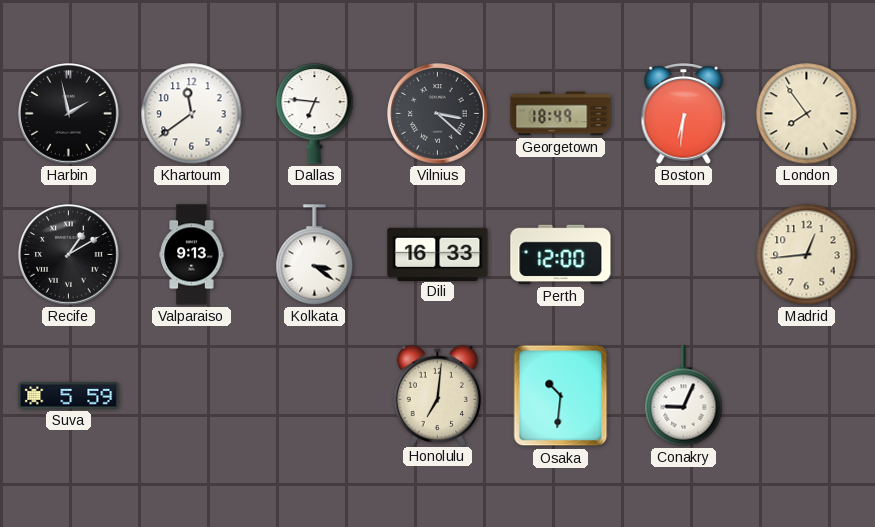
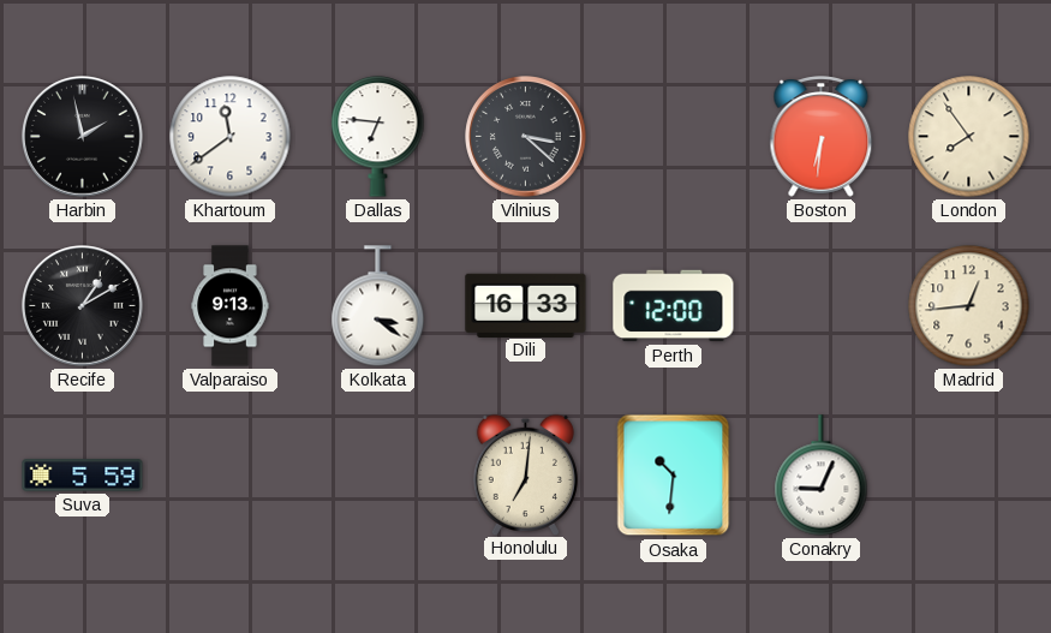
Georgetown: 18:49 -> none (561, 114)
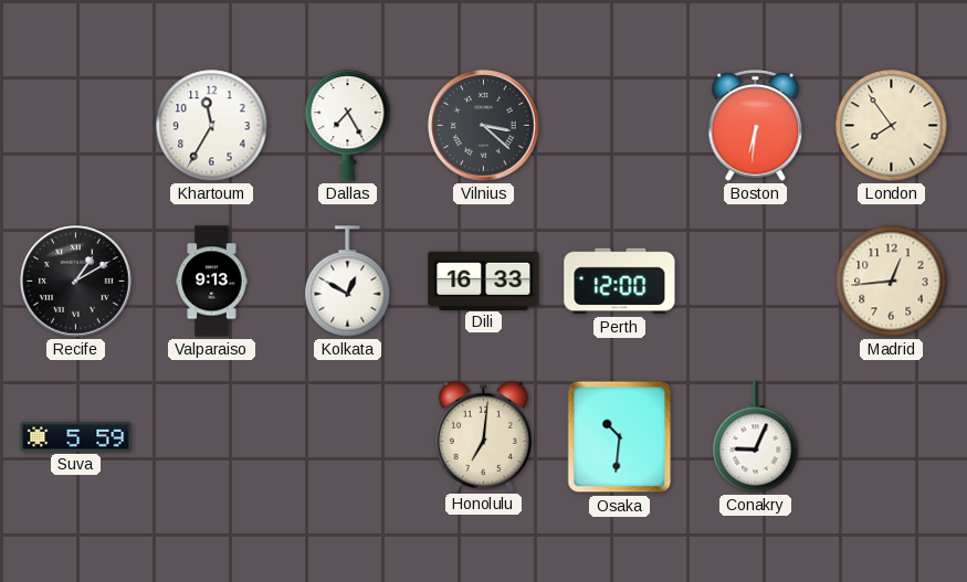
Harbin: 1:58 -> none (83, 137)
Khartoum: 11:39 -> 11:35 (212, 126)
Dallas: 6:46 -> 7:25 (348, 126)
Kolkata: 3:21 -> 12:50 (348, 282)
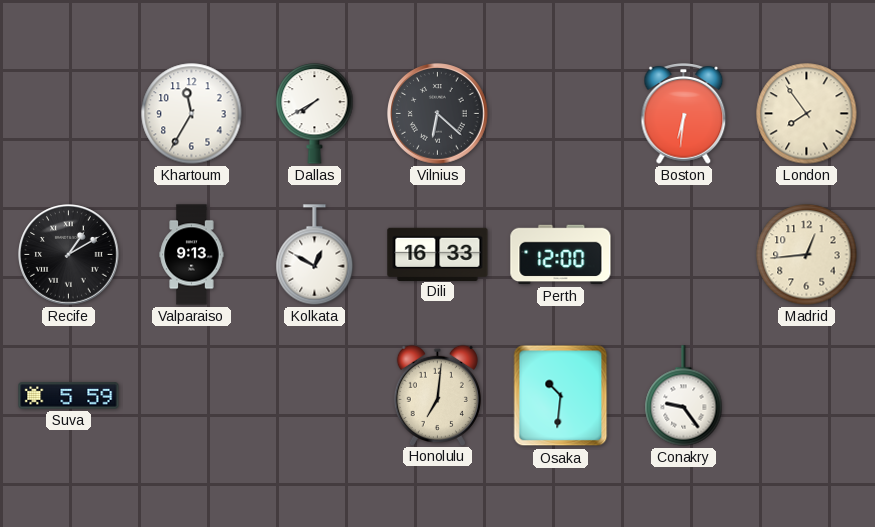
Dallas: 7:25 -> 7:40 (315, 114)
Vilnius: 3:22 -> 6:22 (438, 114)
Conakry: 9:04 -> 9:24 (684, 396)
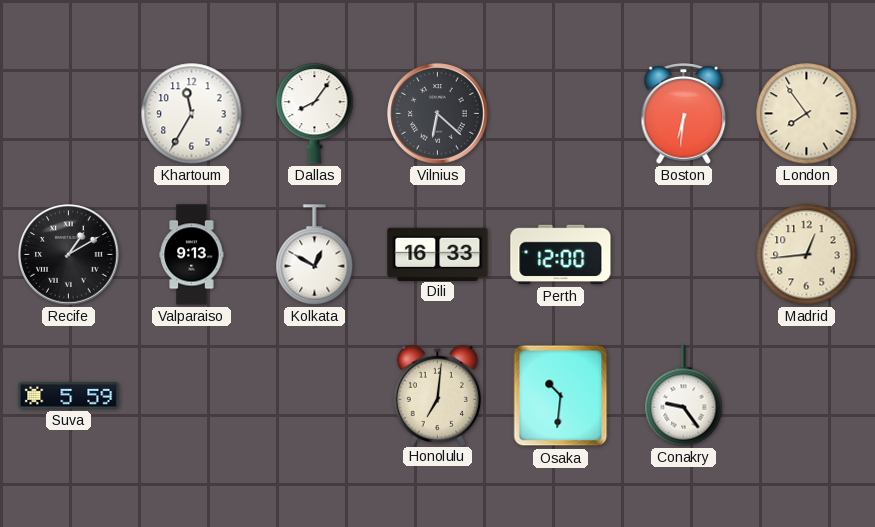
Dallas: 7:40 -> 8:06 (315, 114)
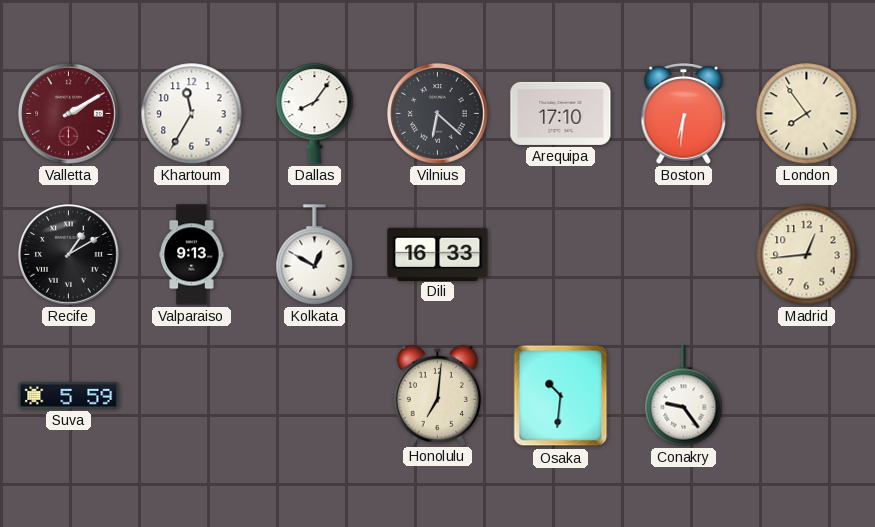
Valletta: none -> 2:10 (69, 114)
Arequipa: none -> 17:10 (561, 113)
Perth: 12:00 -> none (561, 255)
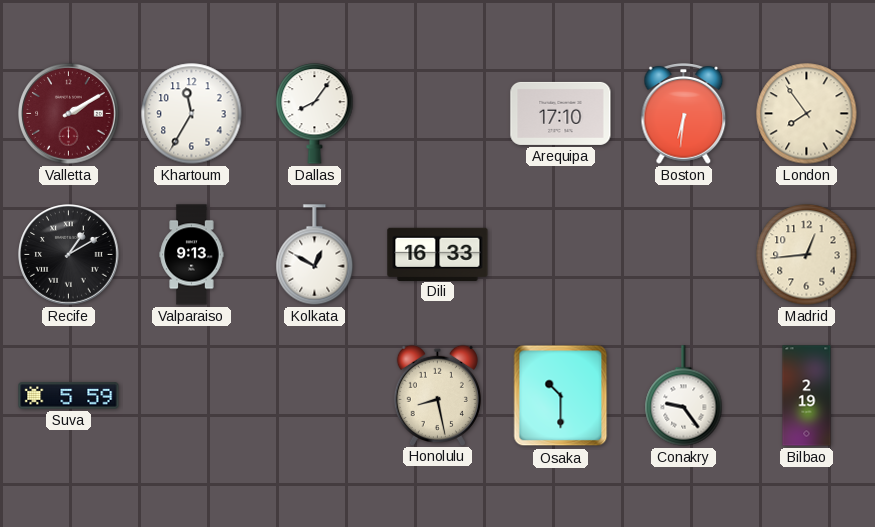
Vilnius: 6:22 -> none (438, 114)
Honolulu: 7:01 -> 8:28 (437, 395)
Osaka: 10:31 -> 10:30 (561, 396)
Bilbao: none -> 2:19 (807, 396)
